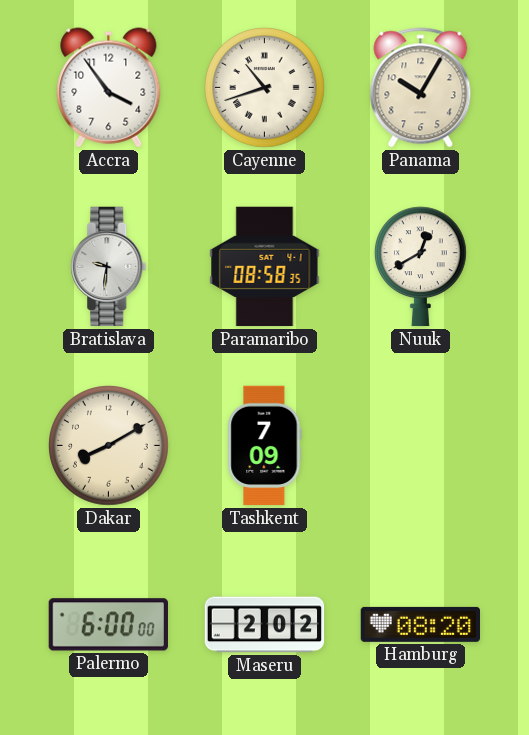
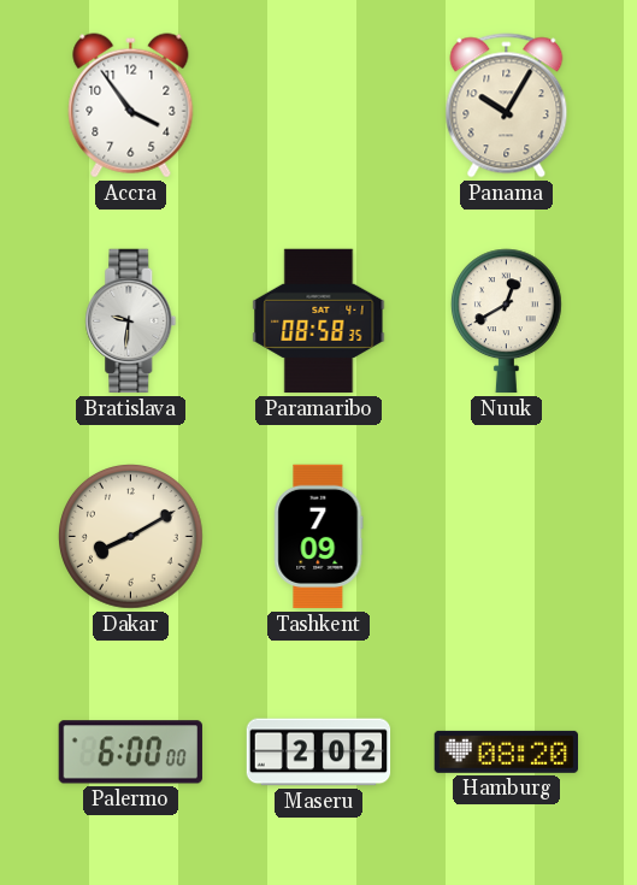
Cayenne: 10:42 -> none (265, 88)
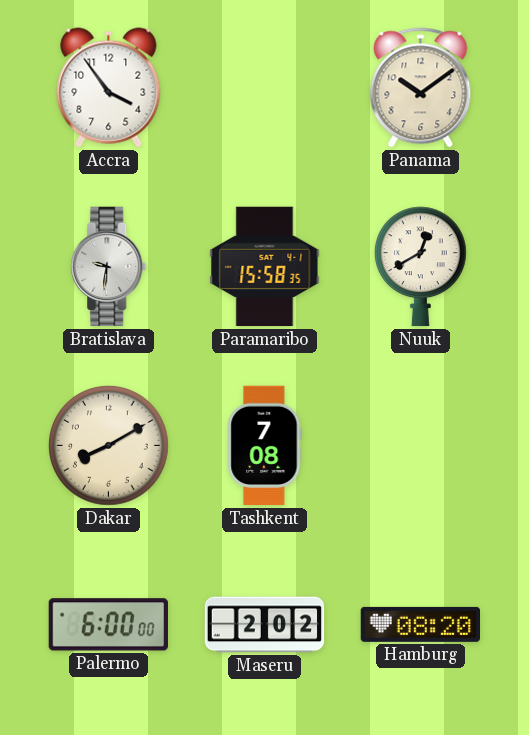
Panama: 10:05 -> 10:09 (421, 88)
Paramaribo: 08:58 -> 15:58 (265, 267)
Tashkent: 7:09 -> 7:08 (265, 446)
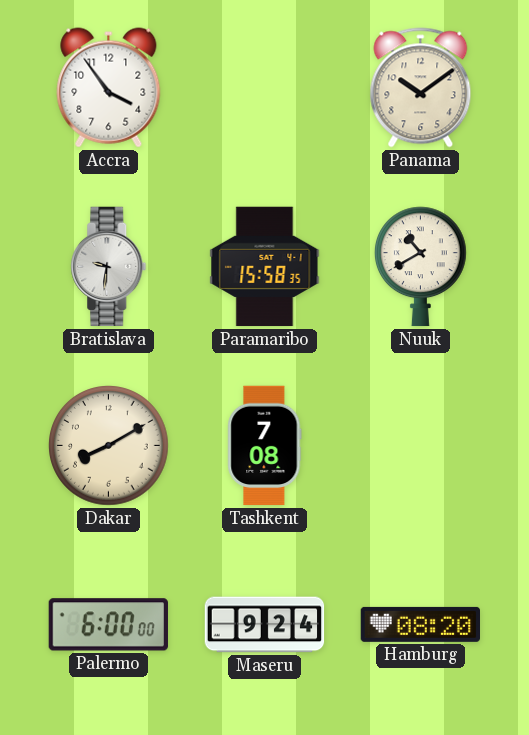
Nuuk: 12:40 -> 10:40 (420, 267)
Maseru: 2:02 -> 9:24 (265, 625)
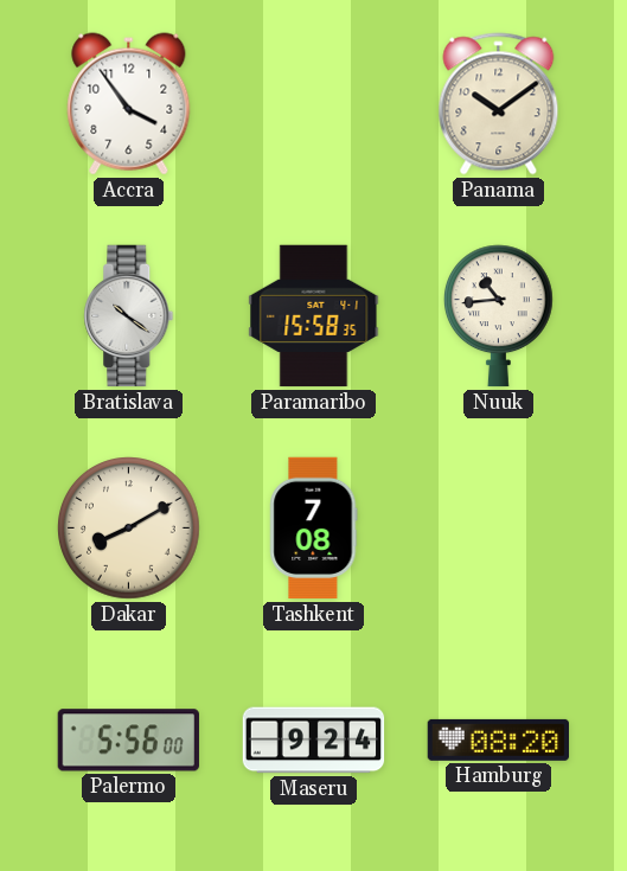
Bratislava: 9:31 -> 10:21 (129, 316)
Nuuk: 10:40 -> 10:44 (498, 316)
Palermo: 6:00 -> 5:56 (128, 741)
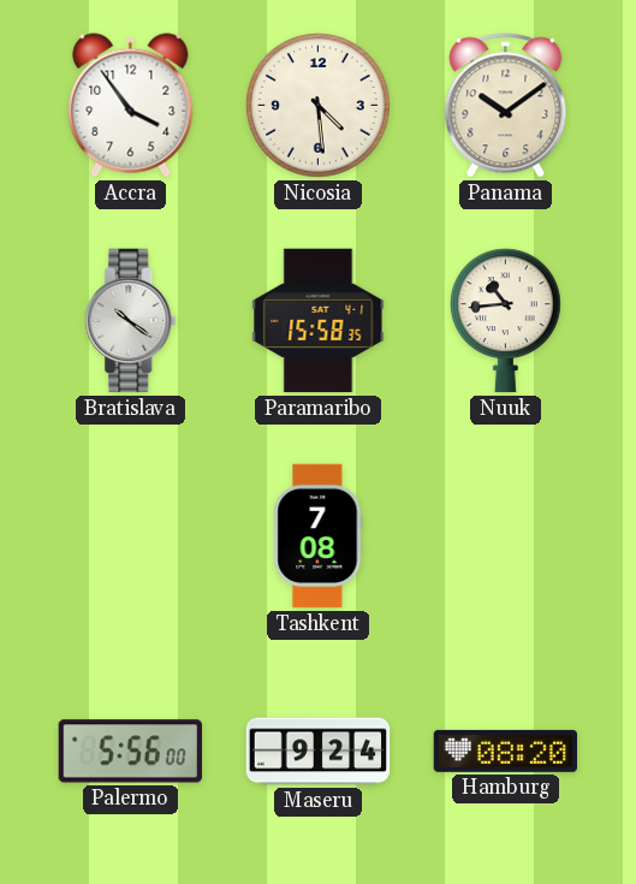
Nicosia: none -> 4:29 (319, 106)
Dakar: 8:10 -> none (129, 529)
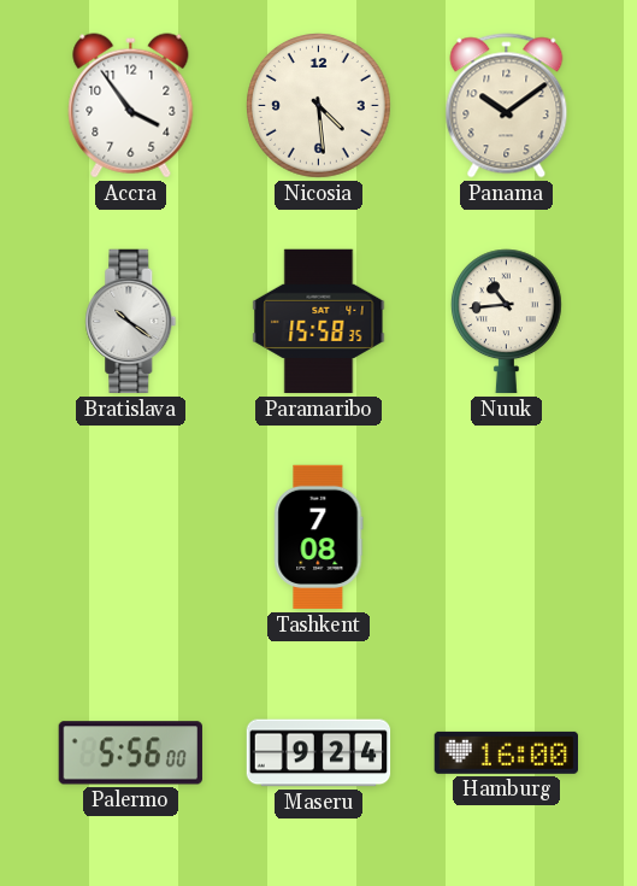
Hamburg: 08:20 -> 16:00 (506, 752)
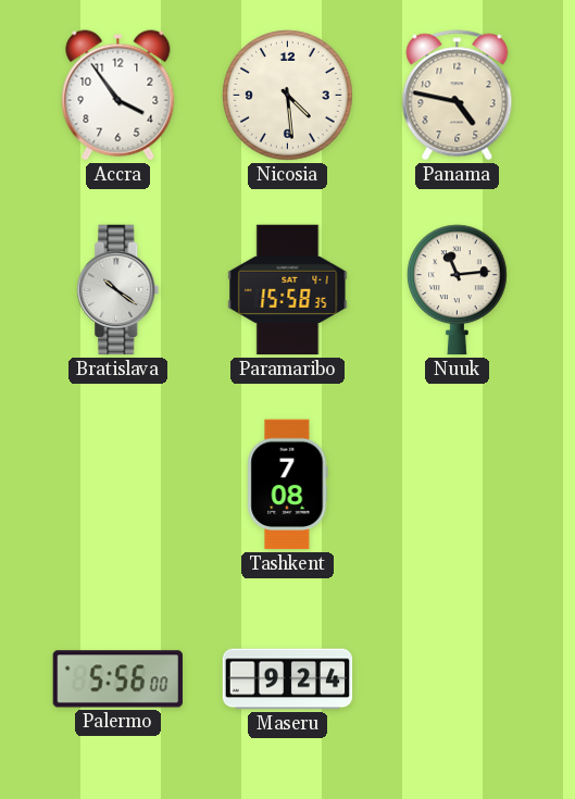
Panama: 10:09 -> 4:47 (458, 96)
Nuuk: 10:44 -> 11:14 (457, 290)
Hamburg: 16:00 -> none (506, 752)
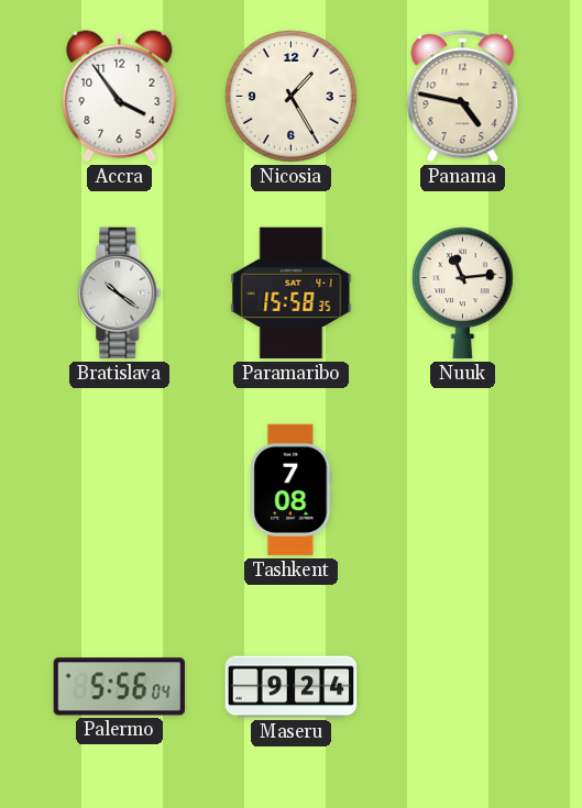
Nicosia: 4:29 -> 1:25 (292, 97)
Palermo: 5:56:00 -> 5:56:04 (119, 687)
